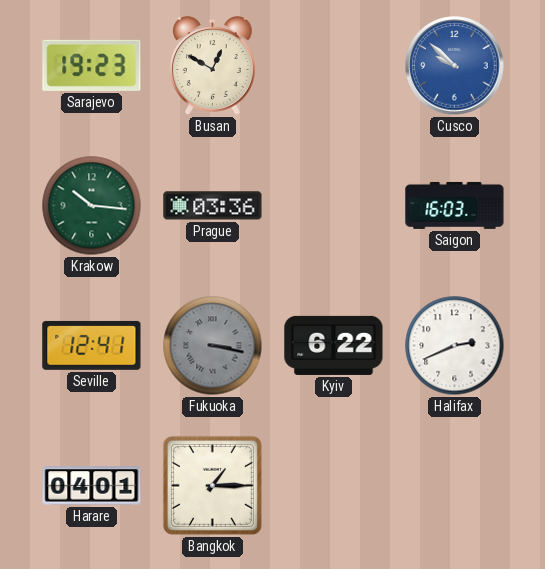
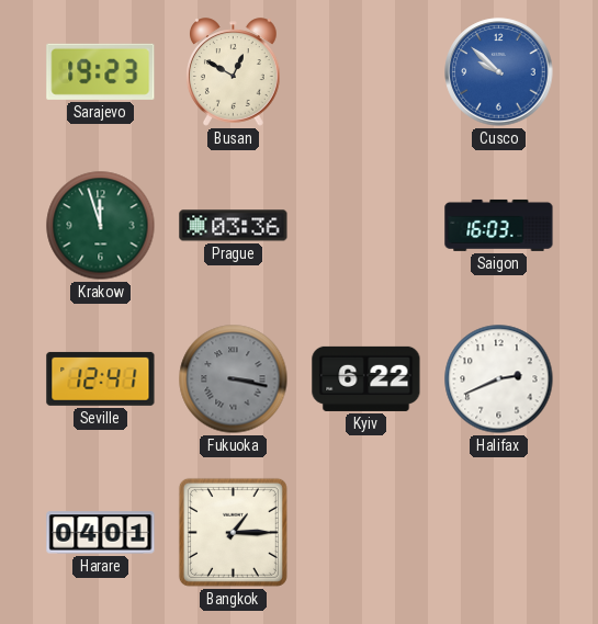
Krakow: 10:16 -> 11:57 (101, 226)
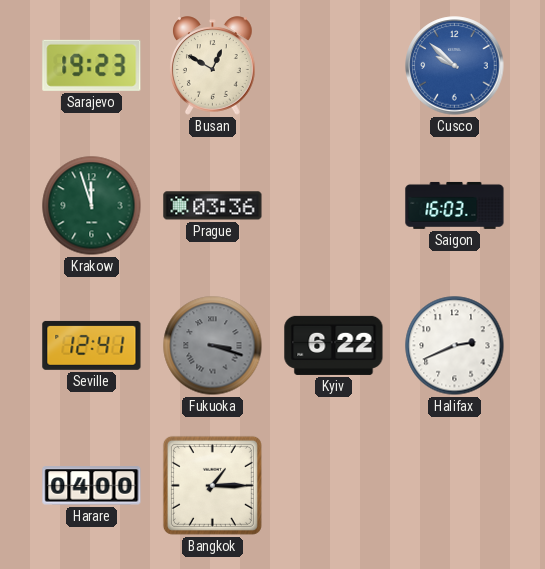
Fukuoka: 3:17 -> 3:18 (213, 346)
Harare: 04:01 -> 04:00 (92, 486)
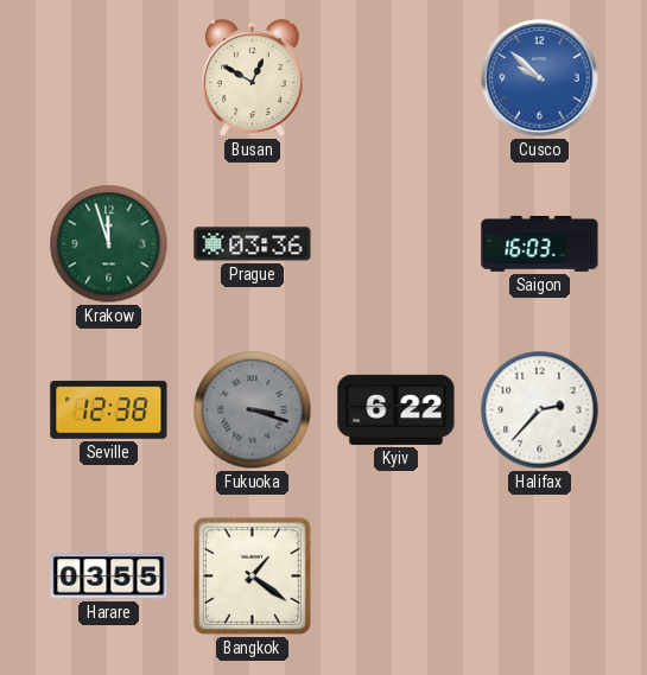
Sarajevo: 19:23 -> none (92, 65)
Seville: 12:41 -> 12:38 (109, 409)
Halifax: 2:41 -> 2:37 (540, 410)
Harare: 04:00 -> 03:55 (109, 577)
Bangkok: 1:15 -> 1:21 (252, 575)
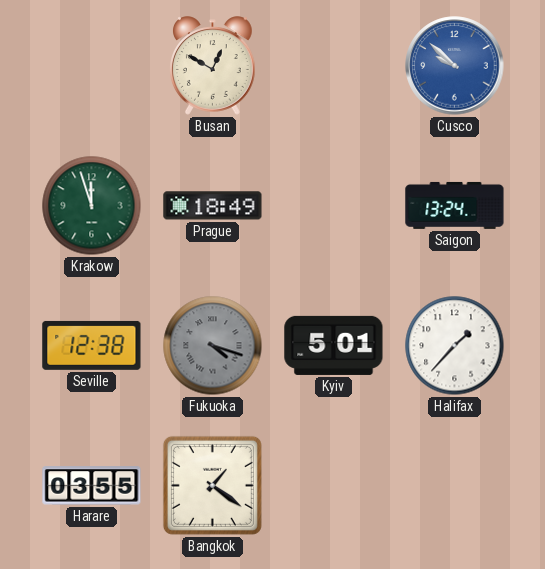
Prague: 03:36 -> 18:49 (213, 206)
Saigon: 16:03 -> 13:24 (455, 205)
Fukuoka: 3:18 -> 4:18 (213, 346)
Kyiv: 6:22 -> 5:01 (334, 345)
Halifax: 2:37 -> 1:37 (455, 346)
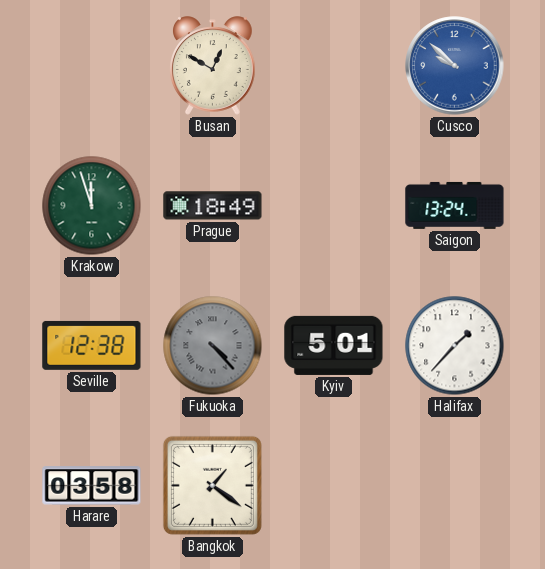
Fukuoka: 4:18 -> 4:23 (213, 346)
Harare: 03:55 -> 03:58 (92, 486)
